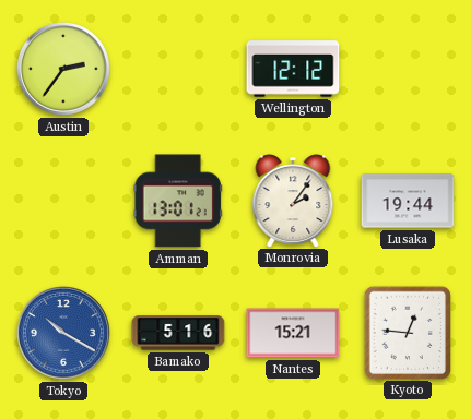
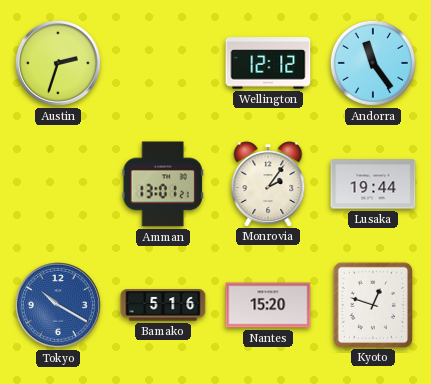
Austin: 2:36 -> 2:33 (58, 63)
Andorra: none -> 11:24 (373, 63)
Nantes: 15:21 -> 15:20 (268, 305)
Kyoto: 12:46 -> 12:48 (372, 304)
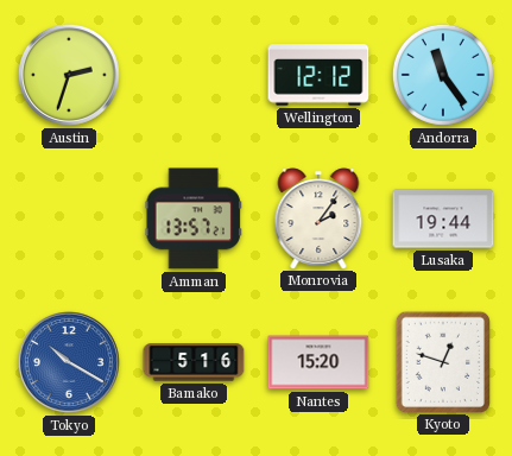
Amman: 13:01 -> 13:57 (194, 218)
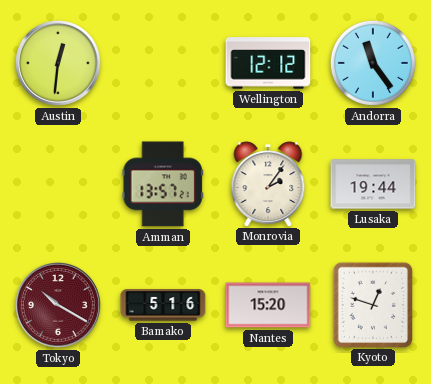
Austin: 2:33 -> 12:31 (58, 63)
Tokyo dial: blue -> burgundy (58, 305)
